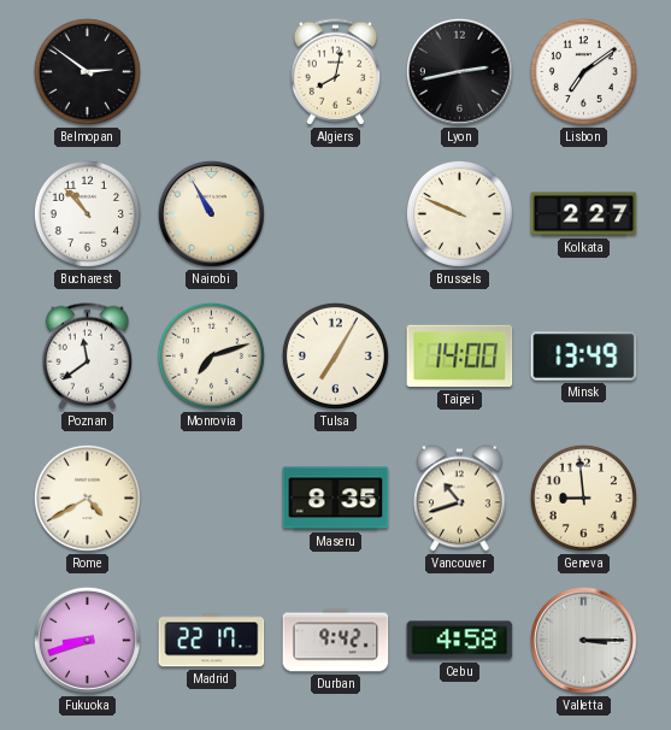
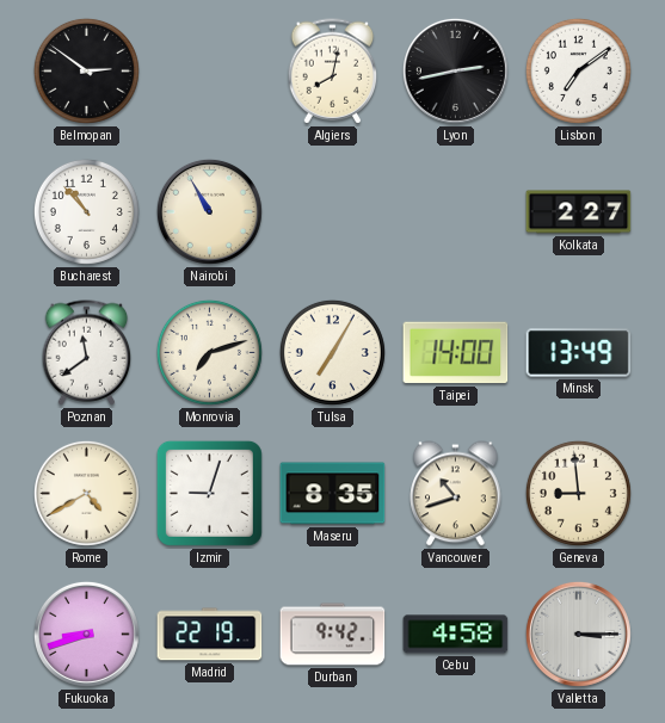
Brussels: 9:49 -> none (459, 213)
Izmir: none -> 9:03 (209, 493)
Madrid: 22:17 -> 22:19 (210, 635)
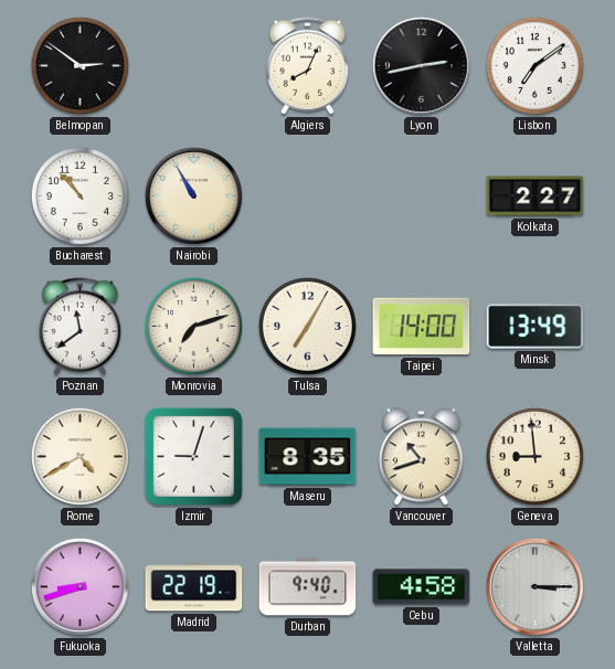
Algiers: 8:02 -> 8:04 (308, 66)
Durban: 9:42 -> 9:40 (308, 587)
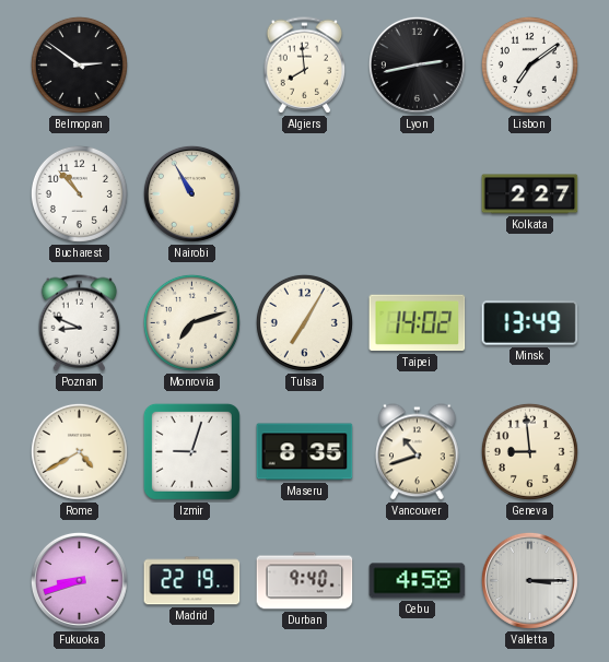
Algiers: 8:04 -> 7:59 (305, 66)
Poznan: 11:39 -> 8:49 (80, 323)
Taipei: 14:00 -> 14:02 (418, 323)
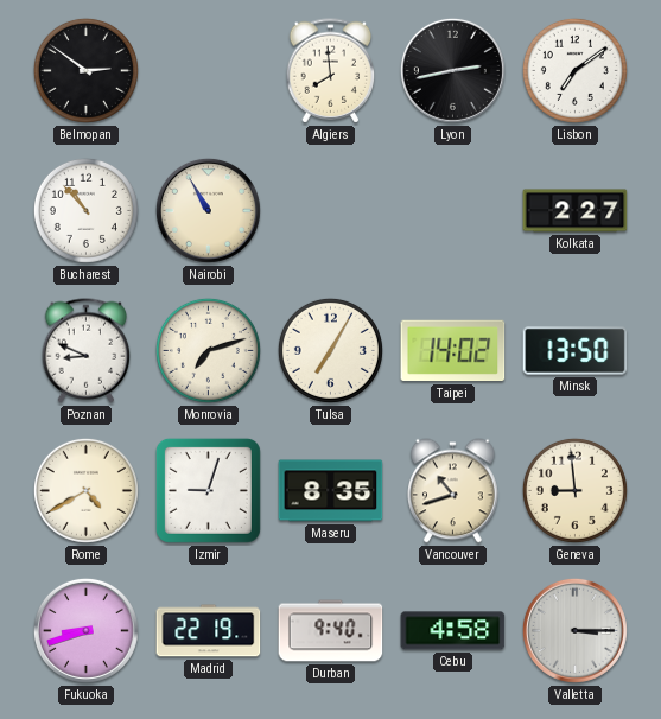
Minsk: 13:49 -> 13:50 (576, 351)
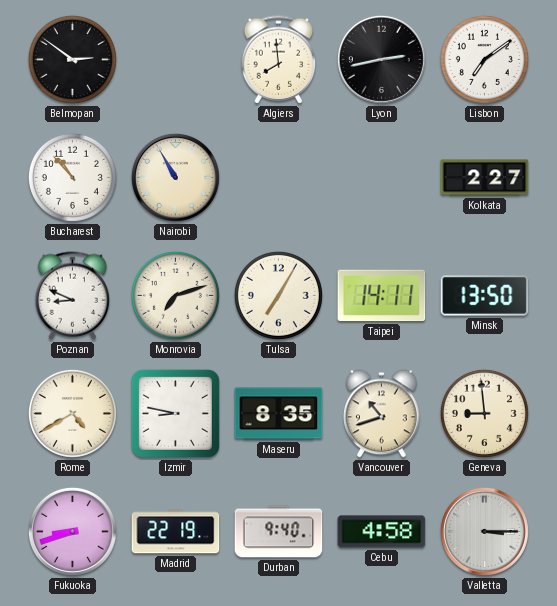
Taipei: 14:02 -> 14:11 (382, 296)
Izmir: 9:03 -> 8:47 (175, 413)
